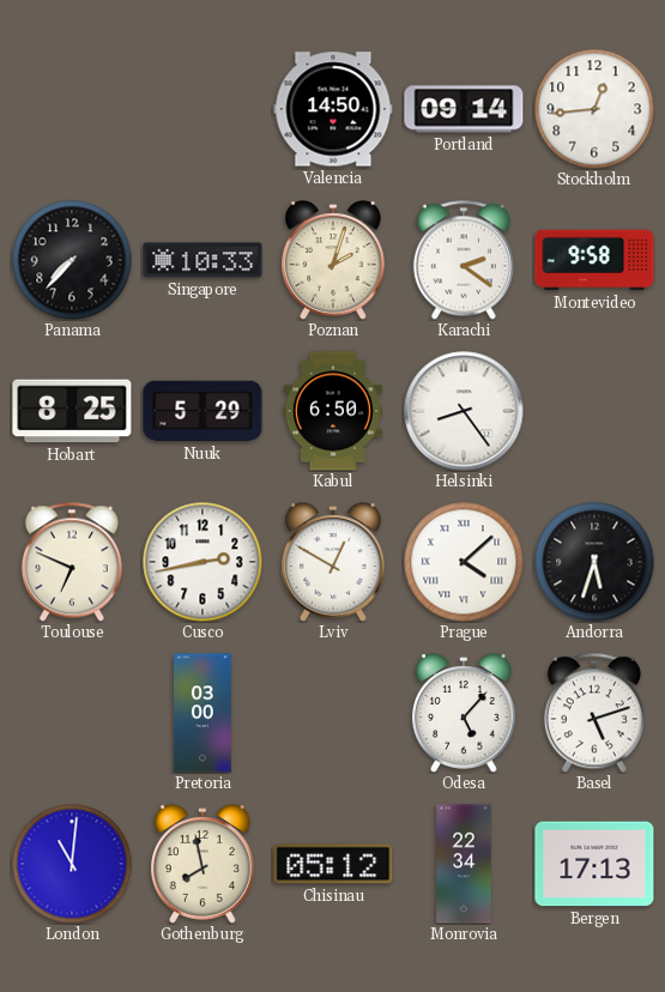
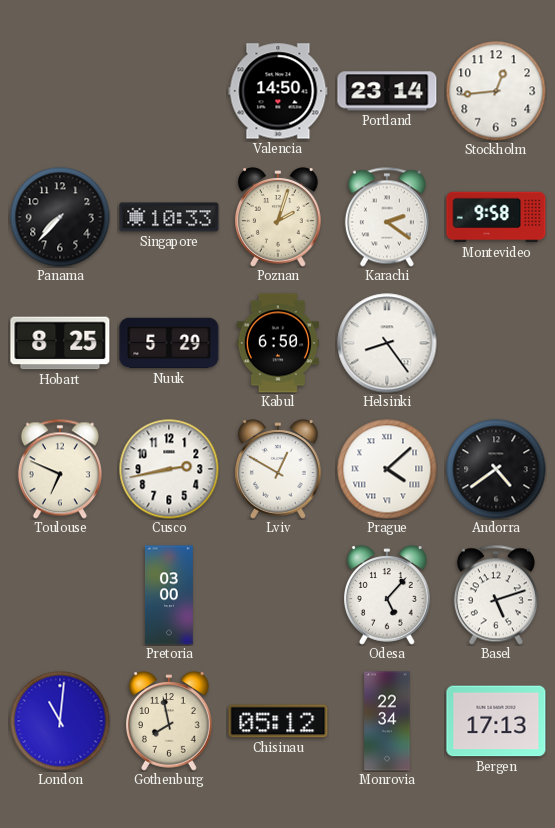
Portland: 09:14 -> 23:14 (387, 91)
Andorra: 5:33 -> 4:39 (496, 469)
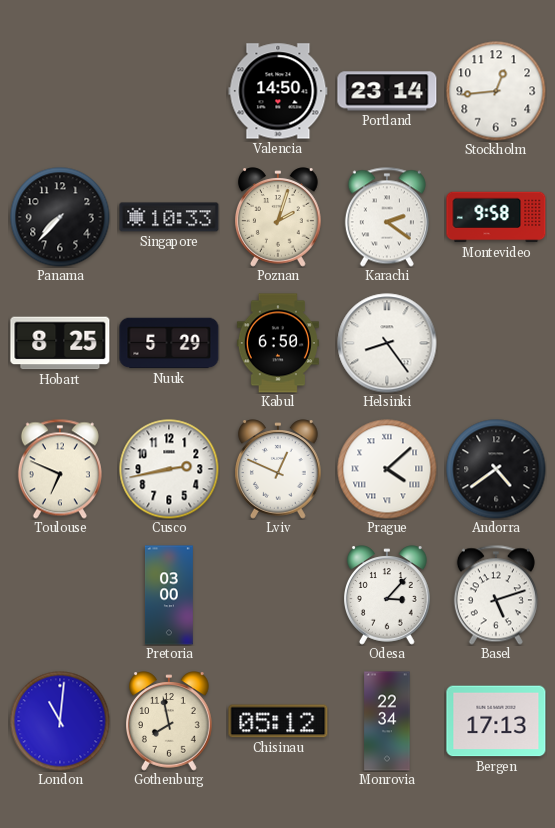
Lviv: 12:50 -> 12:49 (279, 469)
Odesa: 5:07 -> 3:07 (388, 595)
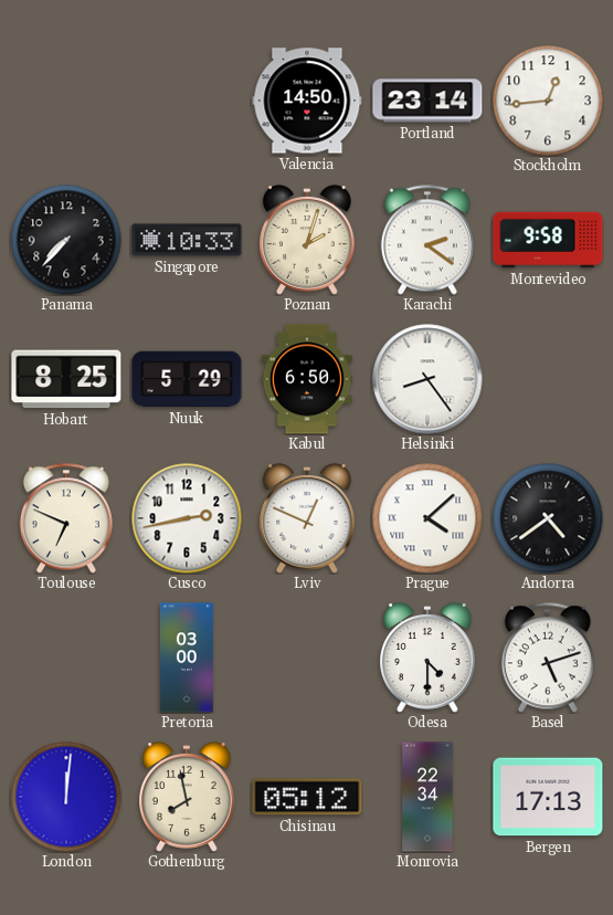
Odesa: 3:07 -> 4:30 (429, 658)
London: 11:01 -> 12:01 (66, 797)
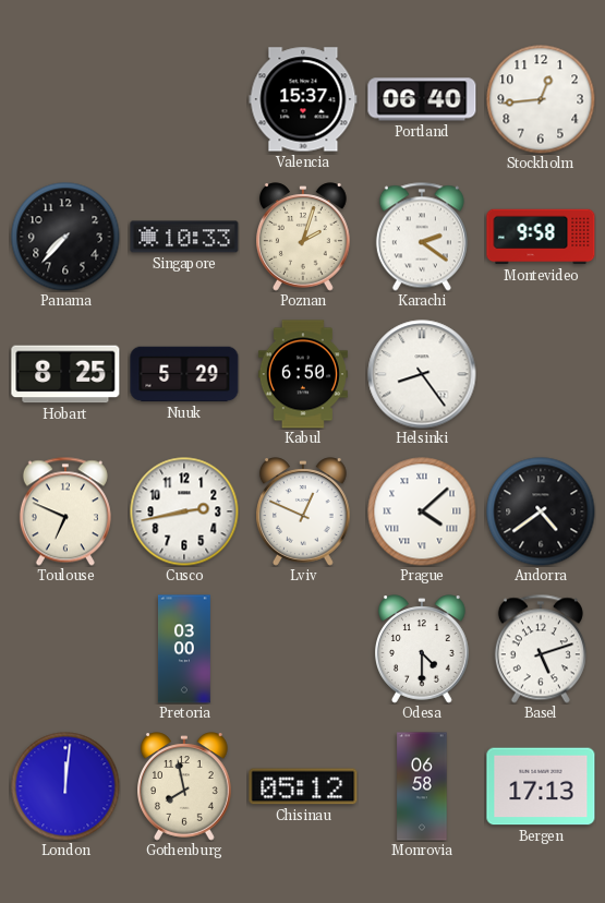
Valencia: 14:50 -> 15:37 (303, 99)
Portland: 23:14 -> 06:40 (422, 99)
Monrovia: 22:34 -> 06:58 (422, 786)
